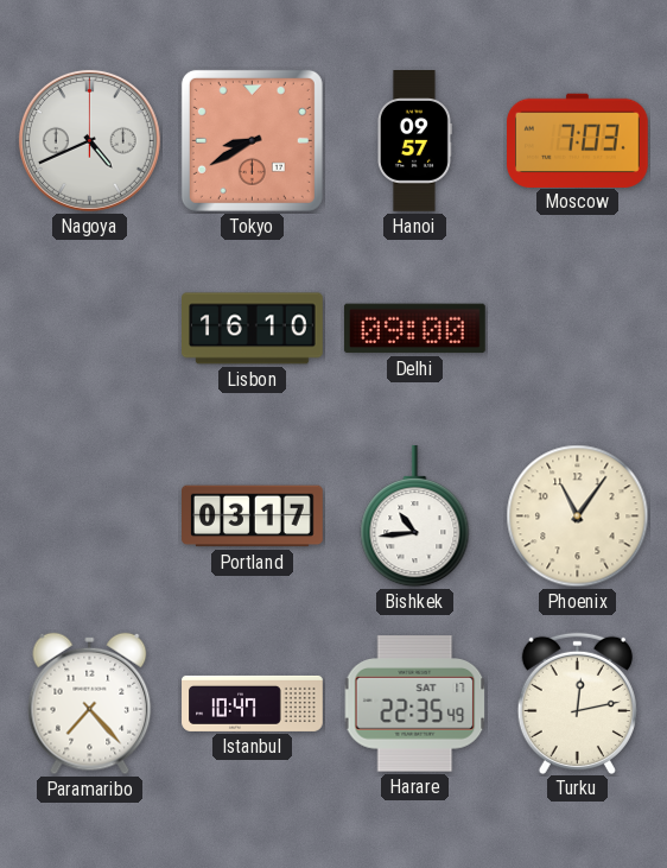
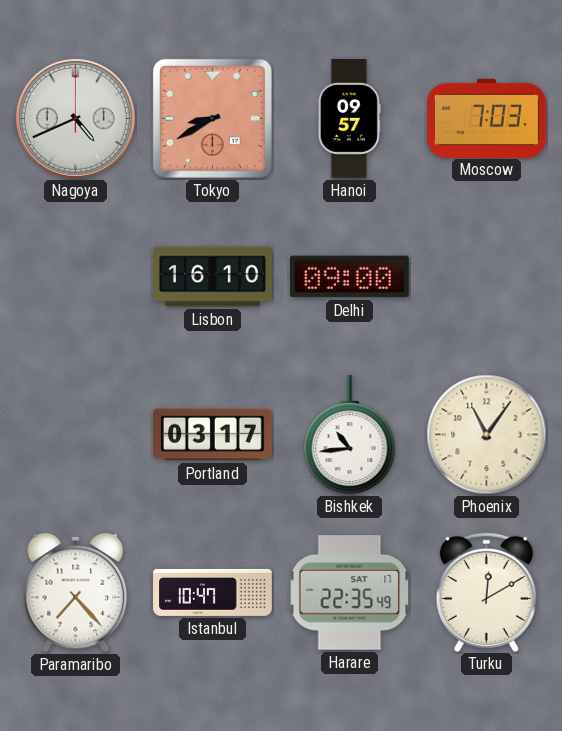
Turku: 12:13 -> 12:10 (486, 592)
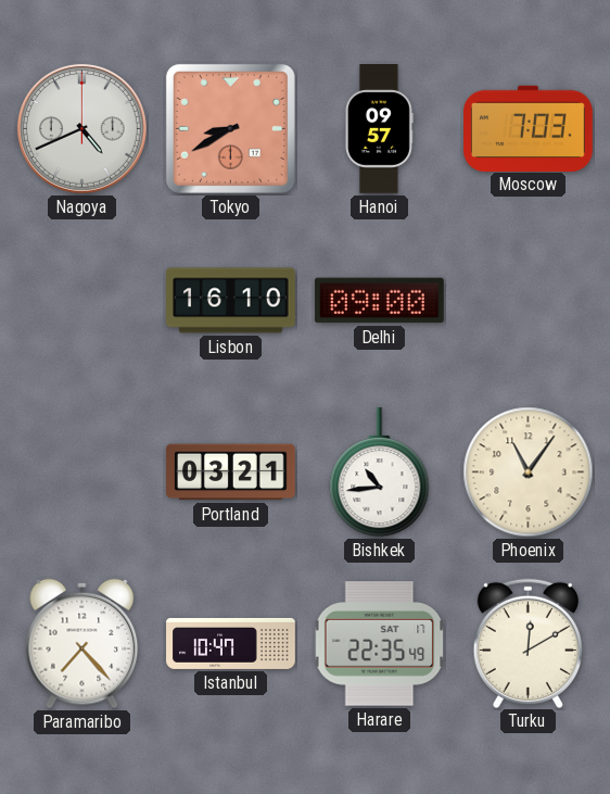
Portland: 03:17 -> 03:21 (231, 472)
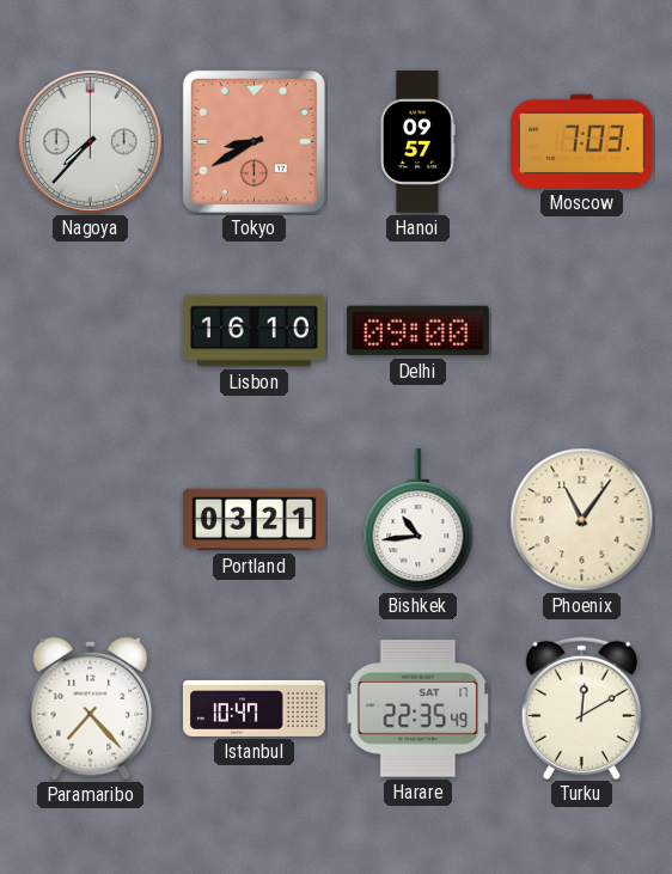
Nagoya: 4:41 -> 7:37 (90, 141)
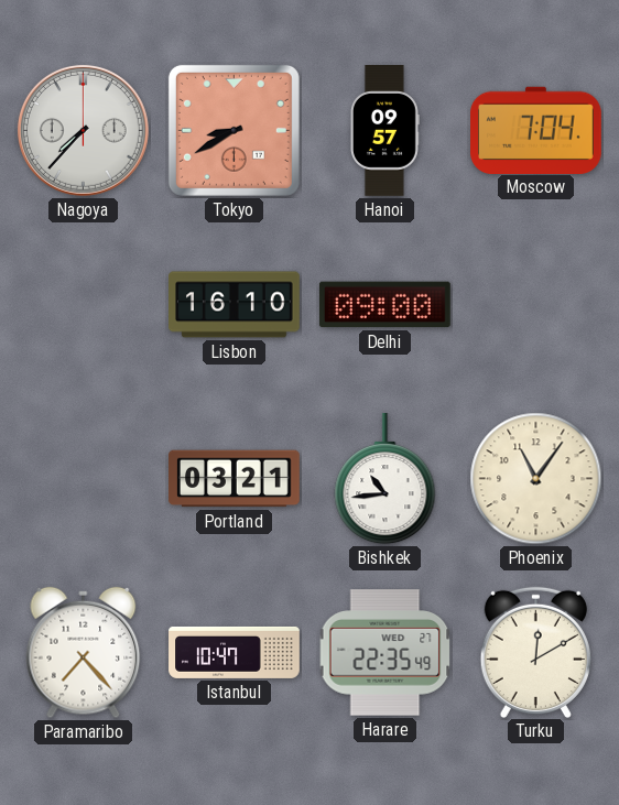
Moscow: 7:03 -> 7:04 (536, 130)
Harare date: SAT 17 -> WED 27 (385, 653)
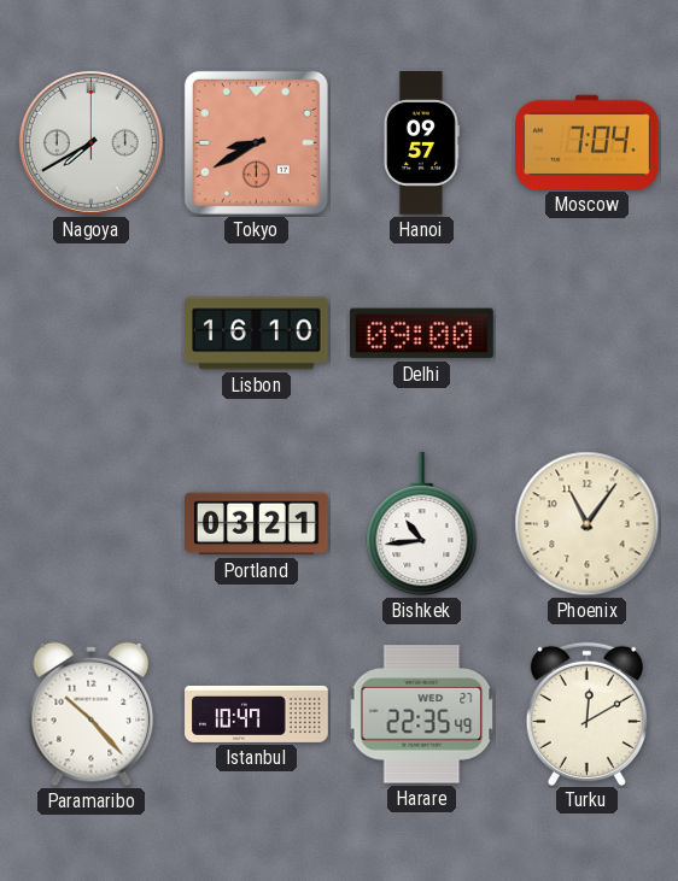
Nagoya: 7:37 -> 7:40 (90, 142)
Paramaribo: 7:23 -> 10:23 (92, 715)
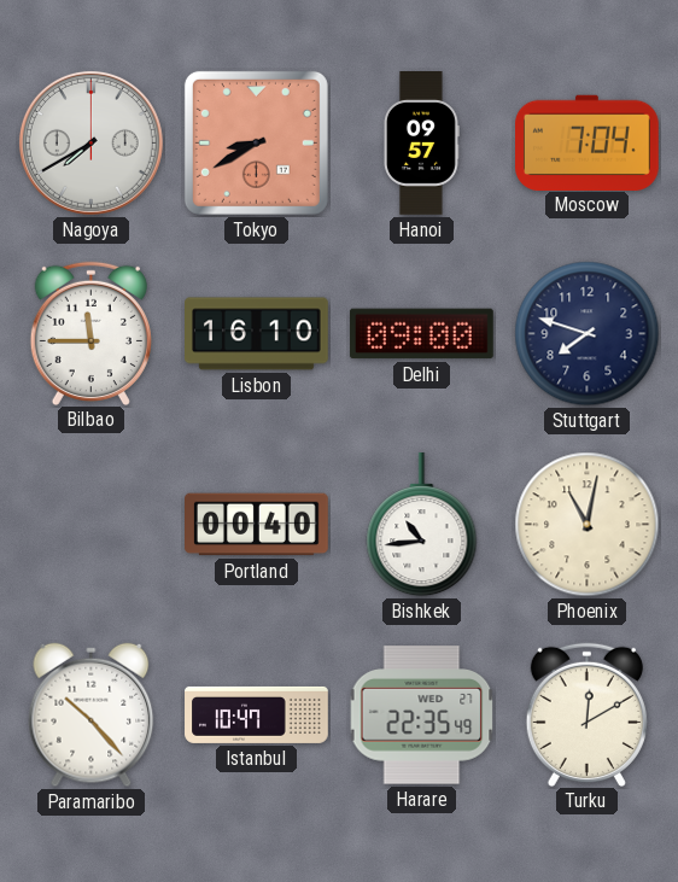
Bilbao: none -> 11:45 (90, 333)
Stuttgart: none -> 7:48 (588, 334)
Portland: 03:21 -> 00:40 (257, 525)
Phoenix: 11:06 -> 11:02 (588, 525)
